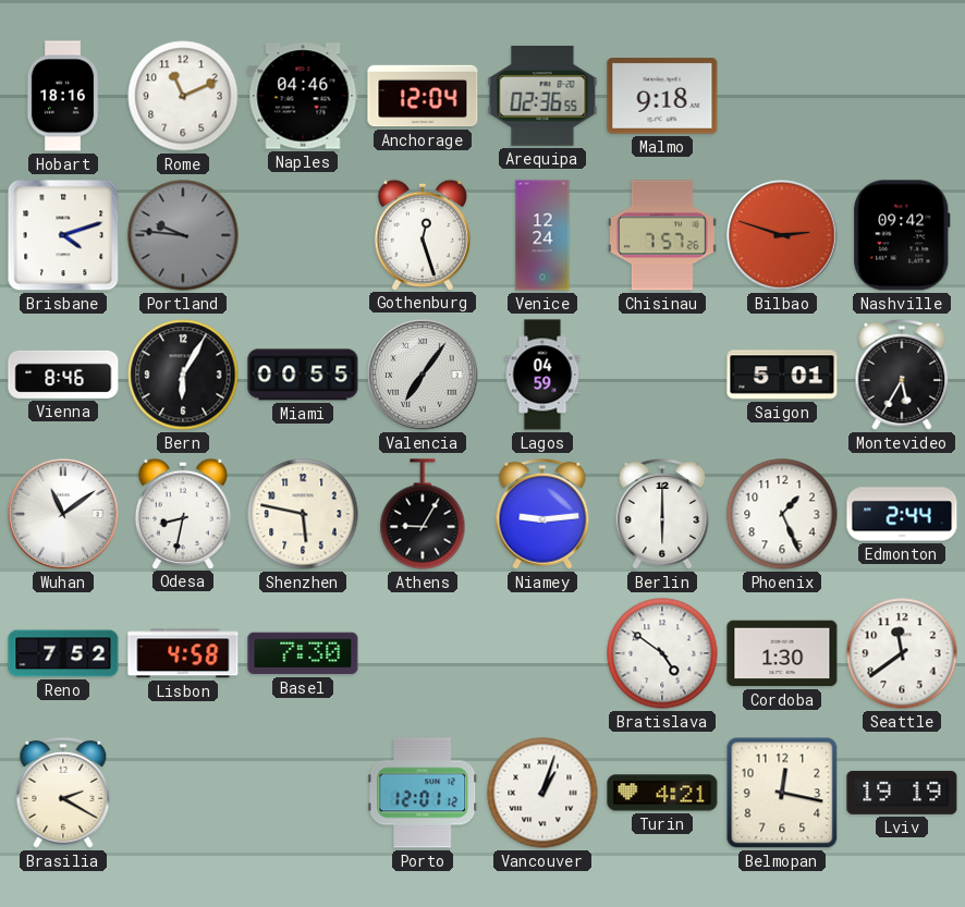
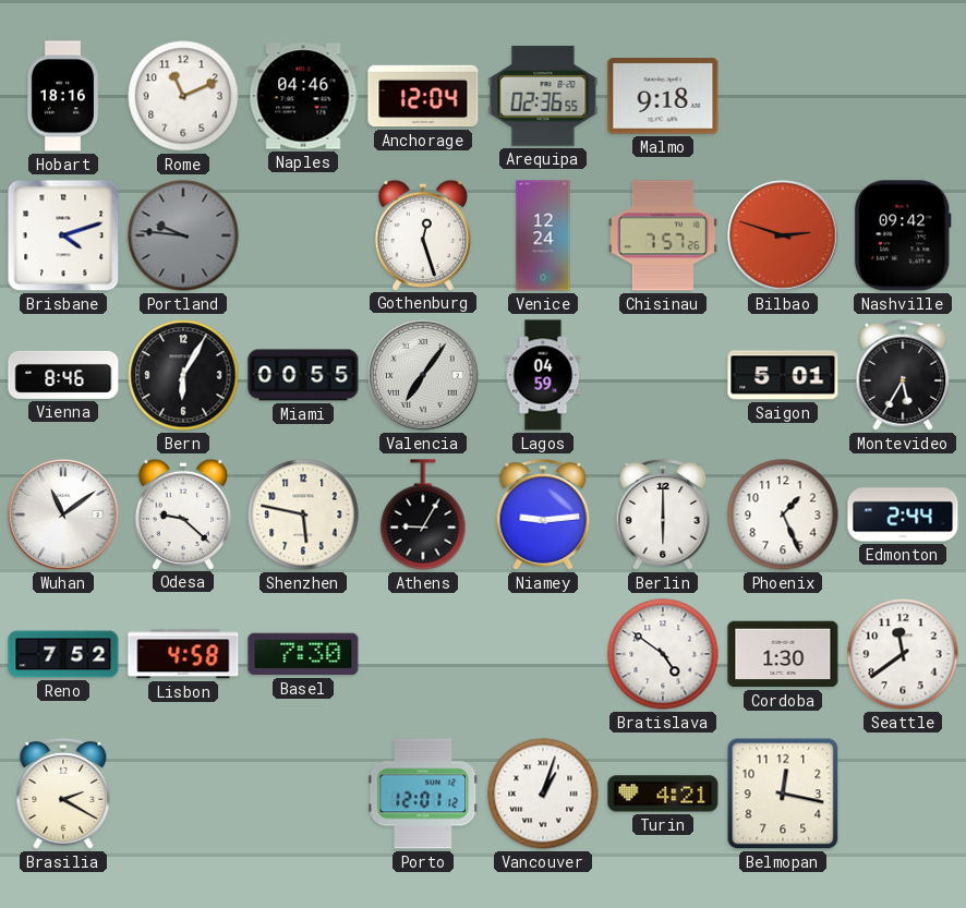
Odesa: 8:32 -> 9:22 (183, 513)
Lviv: 19:19 -> none (902, 793)
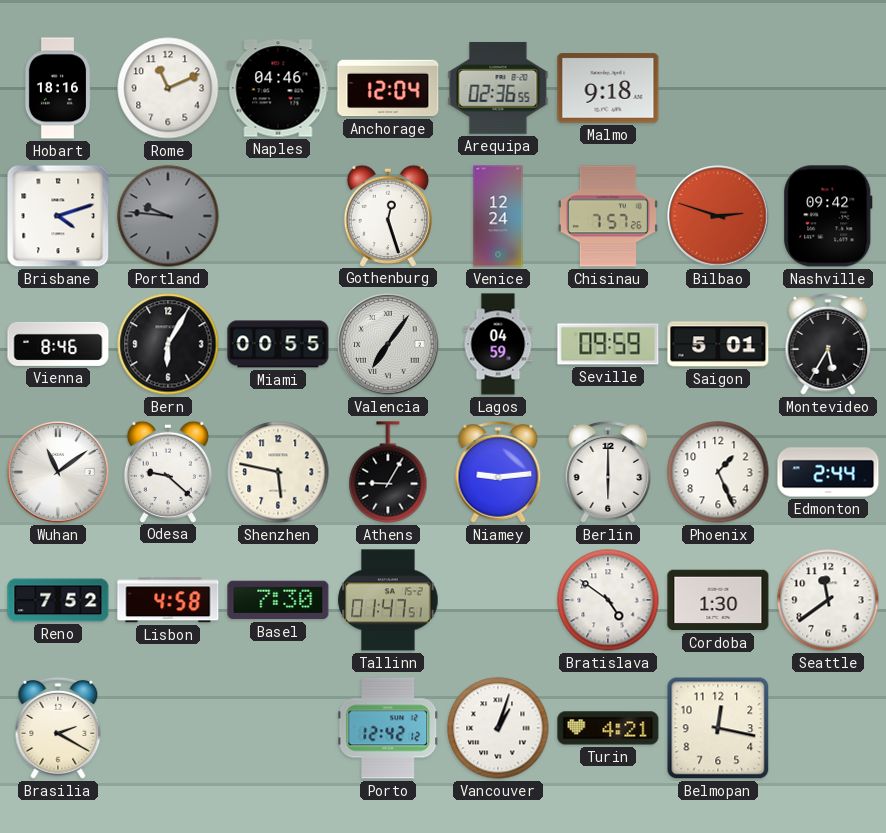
Seville: none -> 09:59 (608, 344)
Tallinn: none -> 01:47 (388, 600)
Porto: 12:01 -> 12:42 (388, 728)
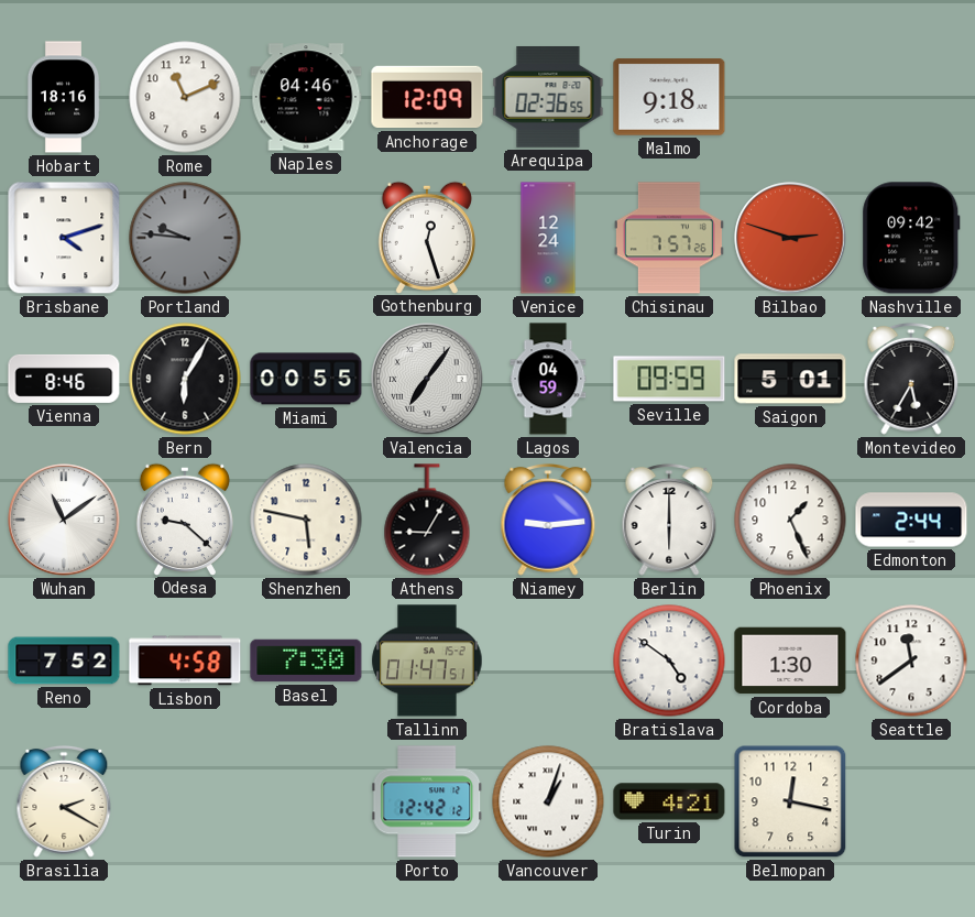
Anchorage: 12:04 -> 12:09 (427, 97)
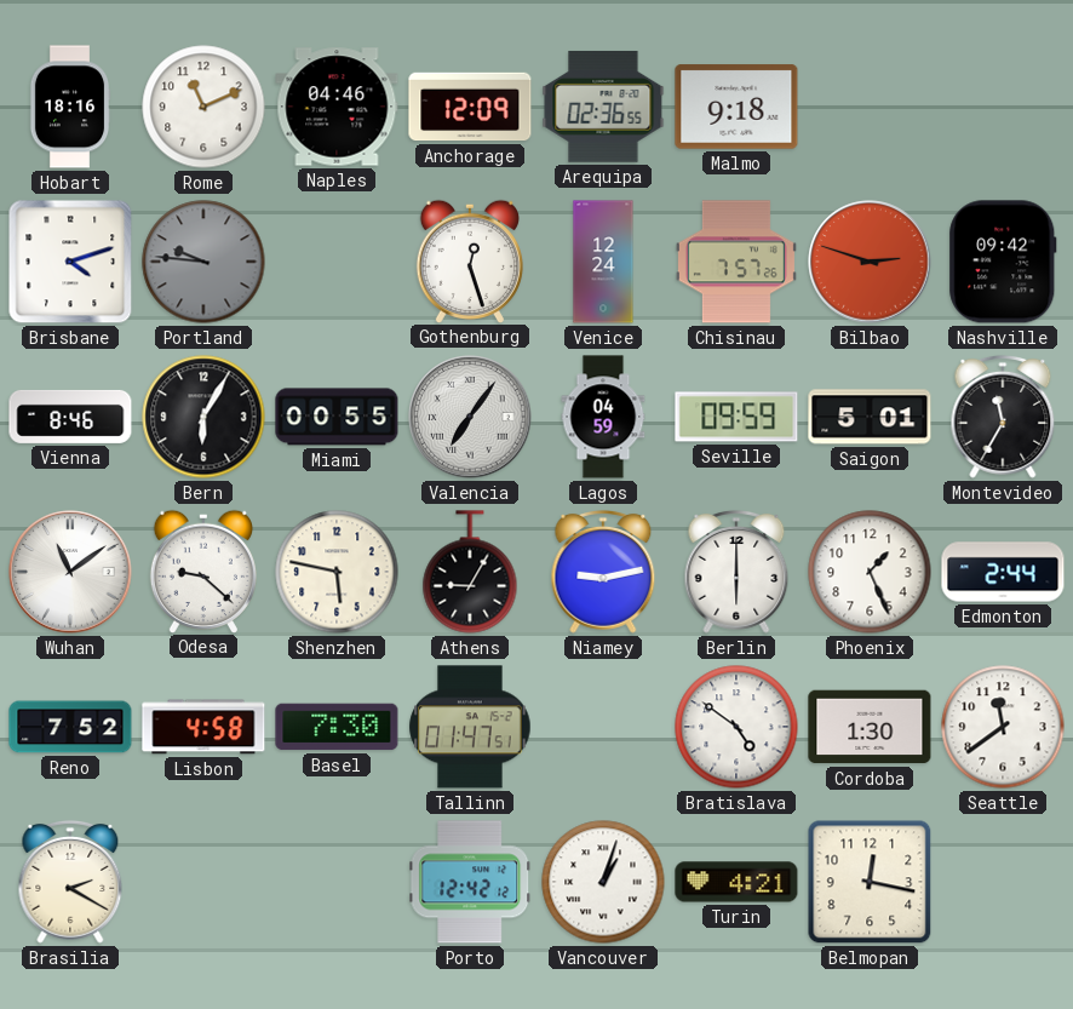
Montevideo: 5:35 -> 11:35 (1003, 417)
Niamey: 9:14 -> 9:13 (603, 572)
